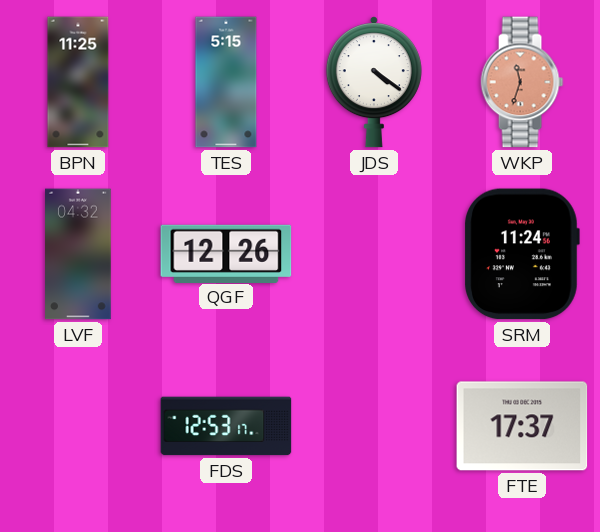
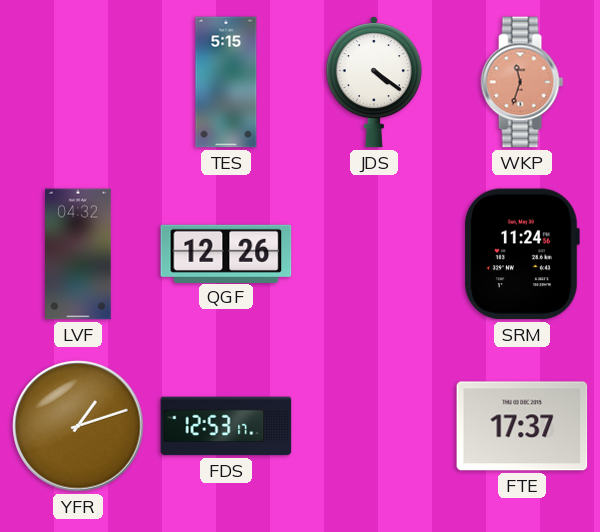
BPN: 11:25 -> none (78, 82)
YFR: none -> 1:12 (78, 426)
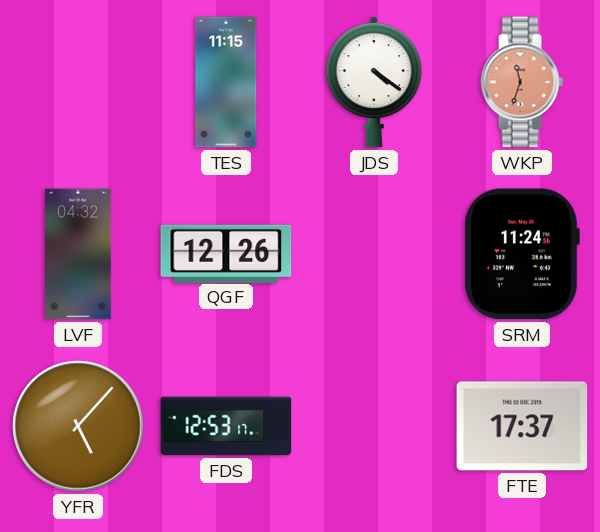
TES: 5:15 -> 11:15 (226, 82)
YFR: 1:12 -> 5:07 (78, 426)
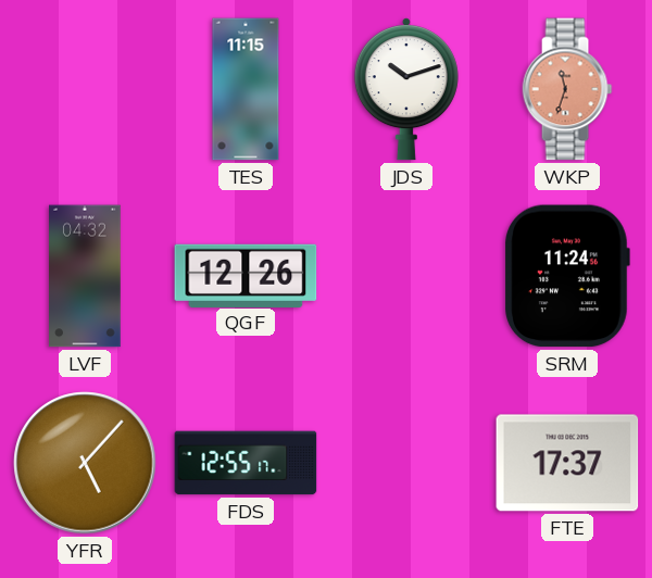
JDS: 4:21 -> 10:12 (406, 89)
FDS: 12:53 -> 12:55 (246, 463)
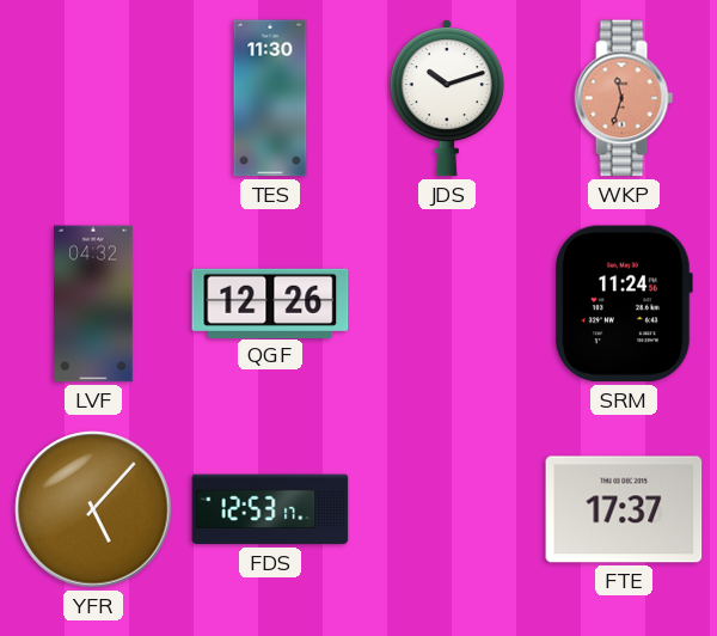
TES: 11:15 -> 11:30 (270, 98)
FDS: 12:55 -> 12:53 (270, 509)
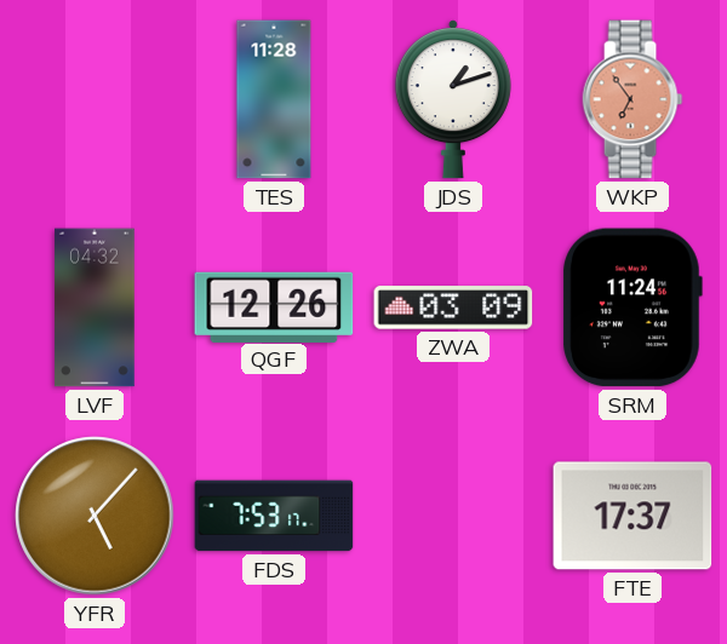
TES: 11:30 -> 11:28 (274, 99)
JDS: 10:12 -> 1:12 (453, 99)
WKP: 11:33 -> 6:54 (632, 99)
ZWA: none -> 03:09 (453, 307)
FDS: 12:53 -> 7:53 (274, 516)
